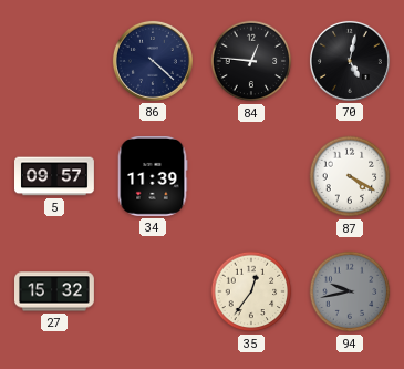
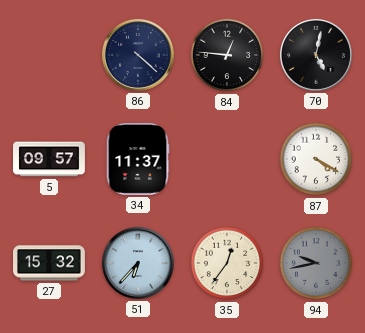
34: 11:39 -> 11:37 (138, 159)
51: none -> 6:37 (138, 263)
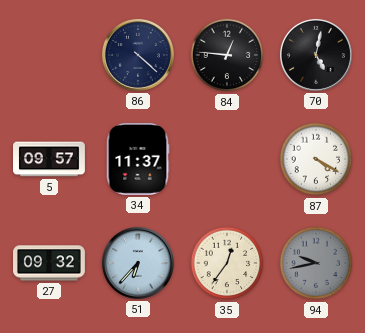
27: 15:32 -> 09:32 (50, 263)
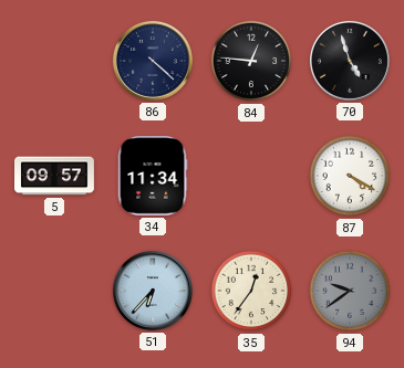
70: 5:02 -> 4:57 (350, 61)
34: 11:37 -> 11:34 (153, 176)
27: 09:32 -> none (50, 263)
94: 9:43 -> 9:39 (350, 291)
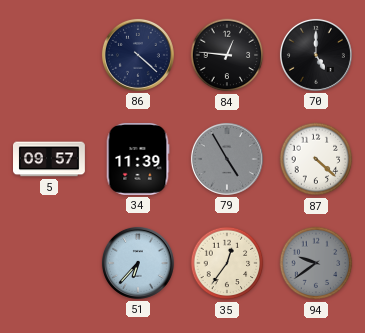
70: 4:57 -> 5:00 (316, 55)
34: 11:34 -> 11:39 (138, 159)
79: none -> 4:55 (227, 159)
87: 4:20 -> 4:22 (316, 159)
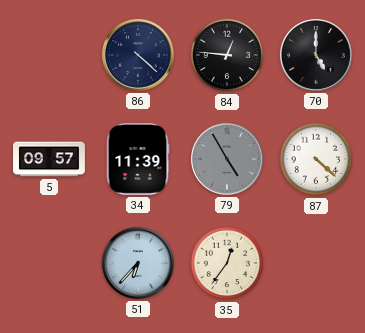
94: 9:39 -> none (316, 263)
